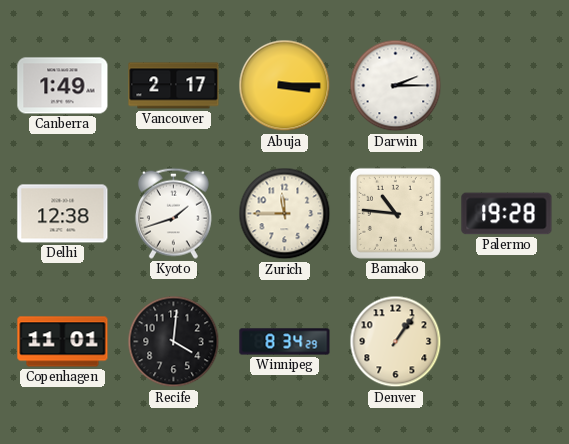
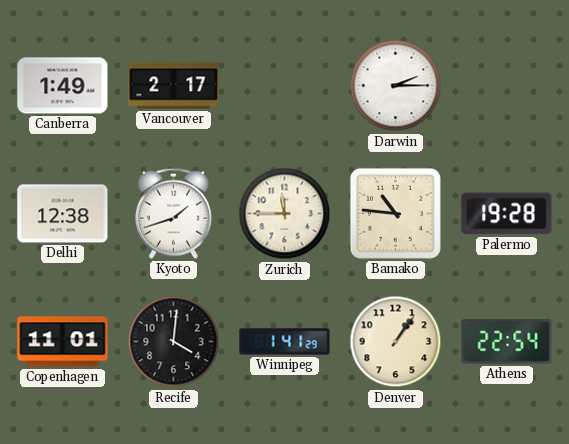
Abuja: 3:15 -> none (285, 86)
Winnipeg: 8:34 -> 1:41 (285, 342)
Athens: none -> 22:54 (507, 342)
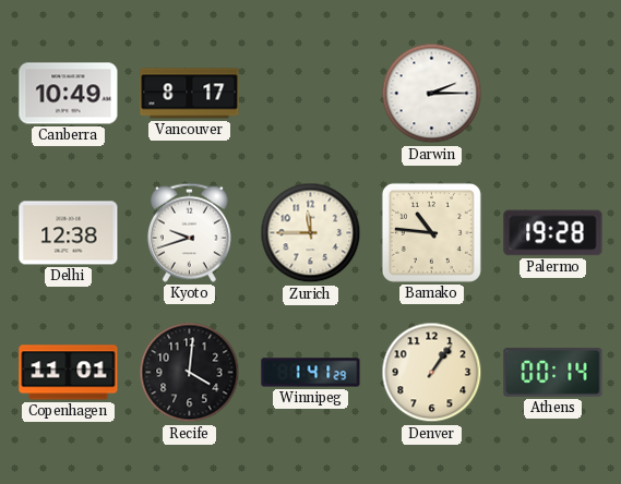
Canberra: 1:49 -> 10:49 (69, 94)
Vancouver: 2:17 -> 8:17 (190, 94)
Kyoto: 1:42 -> 9:42 (189, 232)
Athens: 22:54 -> 00:14 (553, 373)
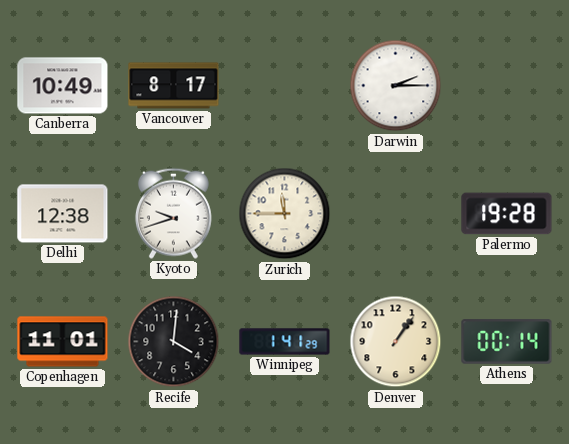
Bamako: 10:46 -> none (431, 232)
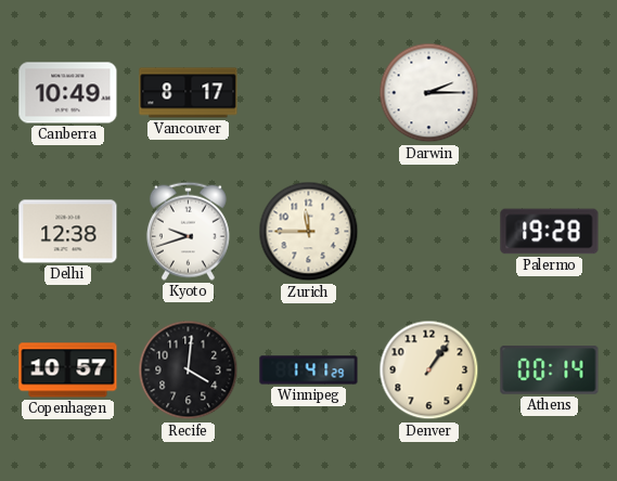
Copenhagen: 11:01 -> 10:57 (68, 370)
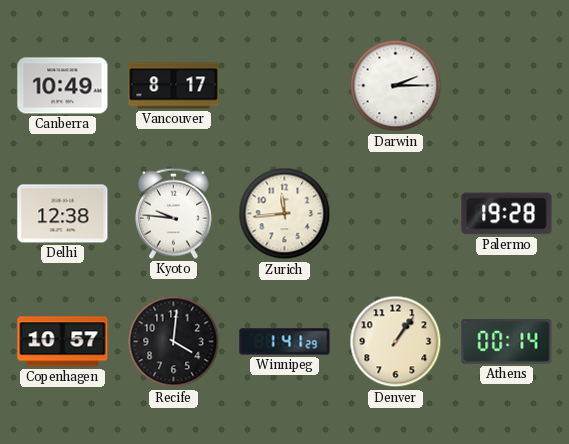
Kyoto: 9:42 -> 9:46 (173, 213)
Zurich: 11:45 -> 11:44 (285, 214)
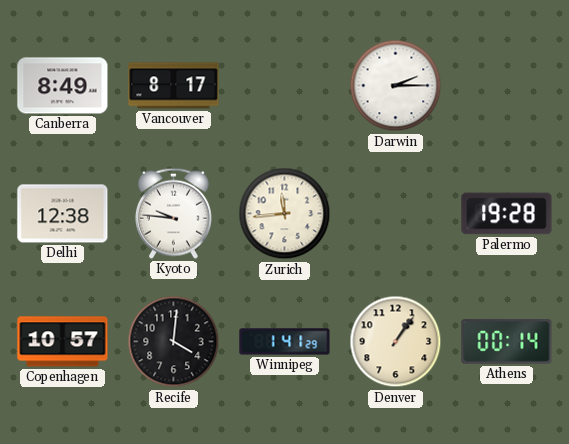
Canberra: 10:49 -> 8:49 (63, 86)
